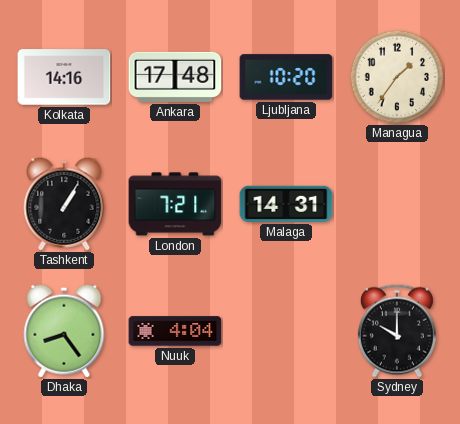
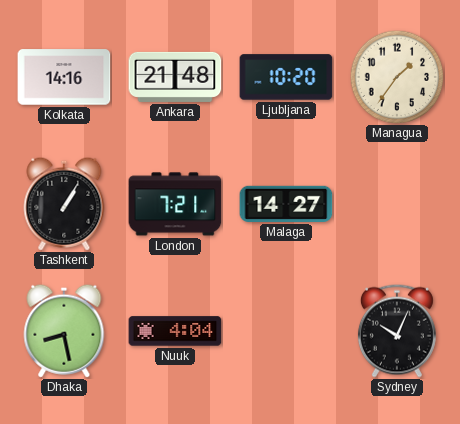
Ankara: 17:48 -> 21:48 (175, 77)
Malaga: 14:31 -> 14:27 (286, 204)
Dhaka: 8:24 -> 8:28 (64, 331)
Sydney: 10:00 -> 10:04 (397, 331)
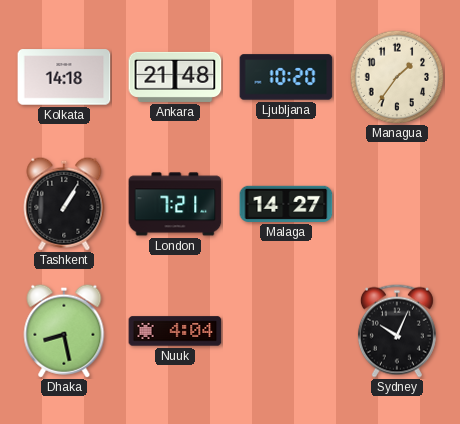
Kolkata: 14:16 -> 14:18 (64, 77)
